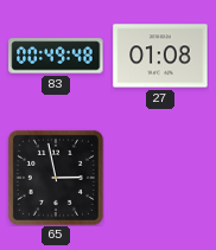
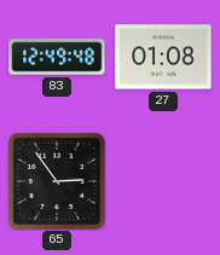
83: 00:49 -> 12:49 (57, 57)
65: 2:58 -> 2:54 (57, 181)
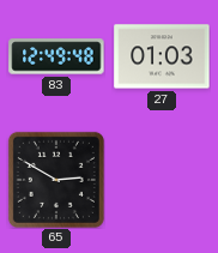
27: 01:08 -> 01:03 (162, 56)
65: 2:54 -> 2:50 (56, 180)
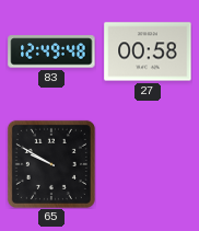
27: 01:03 -> 00:58 (148, 51)
65: 2:50 -> 9:50 (51, 164)
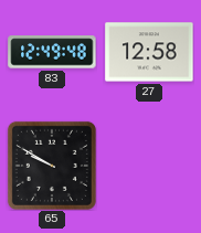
27: 00:58 -> 12:58 (149, 52)
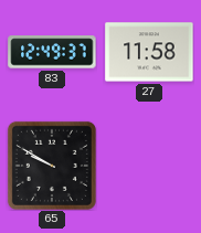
83: 12:49:48 -> 12:49:37 (52, 52)
27: 12:58 -> 11:58 (149, 52)
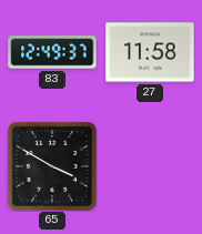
65: 9:50 -> 3:50 (52, 166)
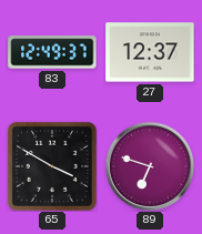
27: 11:58 -> 12:37 (150, 52)
89: none -> 6:48 (150, 166)
